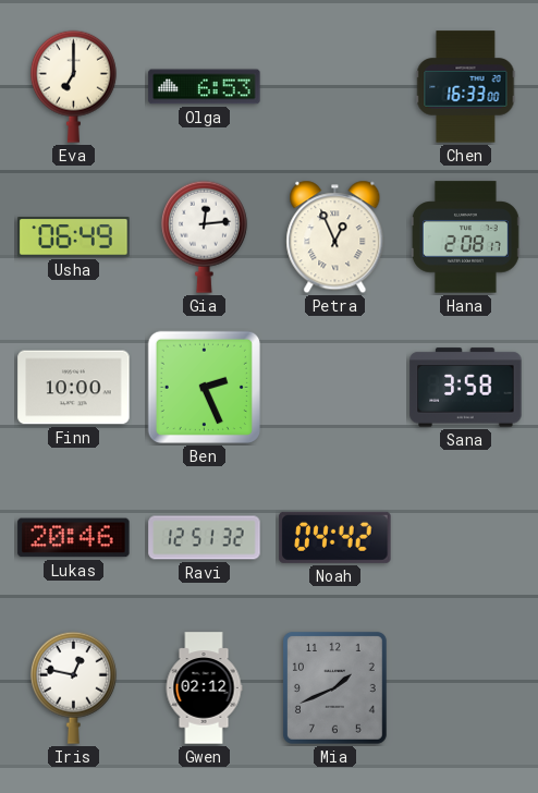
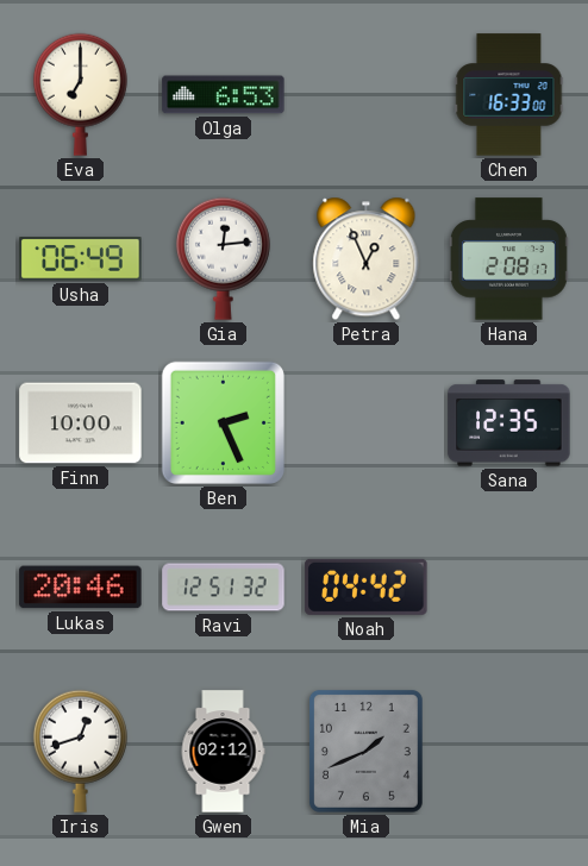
Sana: 3:58 -> 12:35 (509, 423)
Iris: 12:47 -> 12:42 (80, 751)
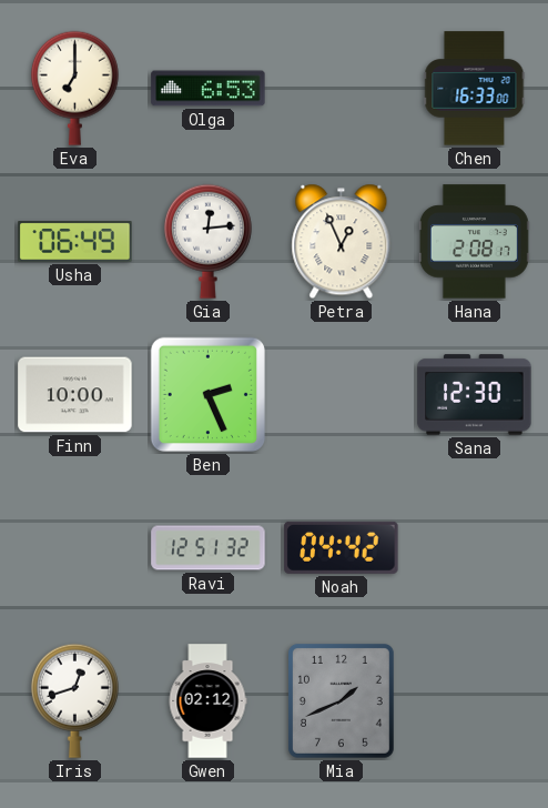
Sana: 12:35 -> 12:30 (475, 395)
Lukas: 20:46 -> none (81, 588)
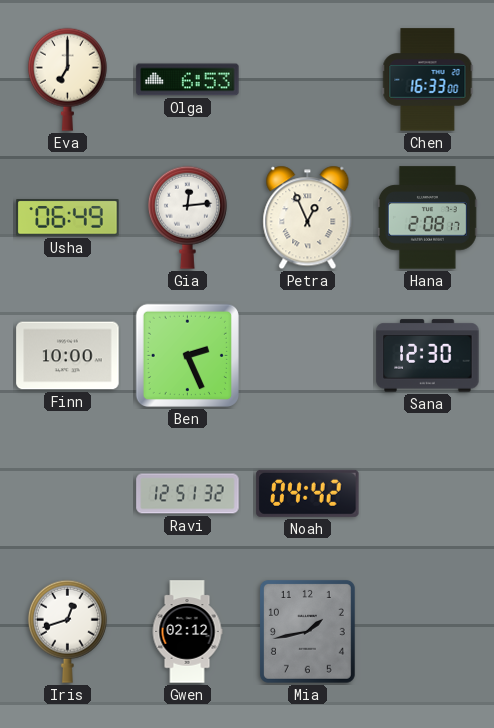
Mia: 1:41 -> 1:43 (307, 631)
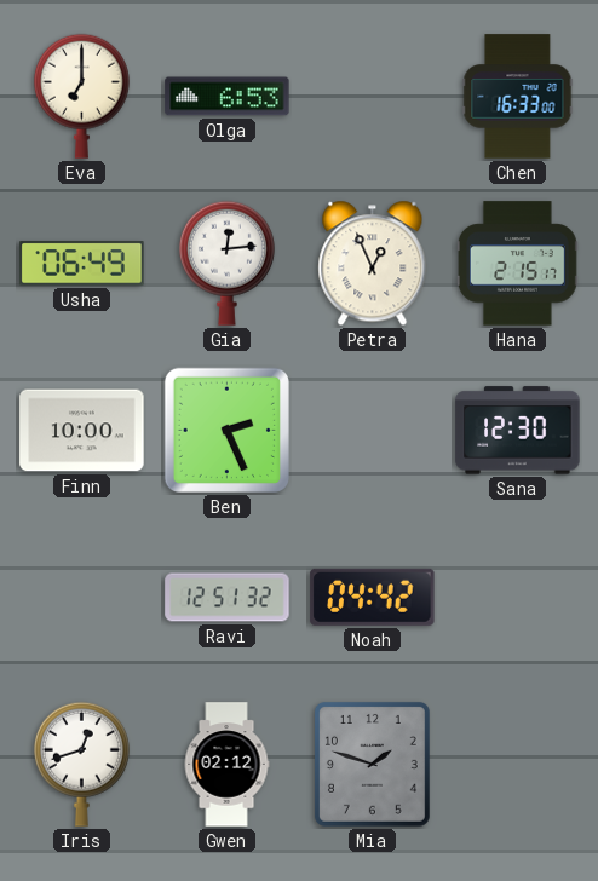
Hana: 2:08 -> 2:15 (517, 264)
Mia: 1:43 -> 1:48 (372, 764)
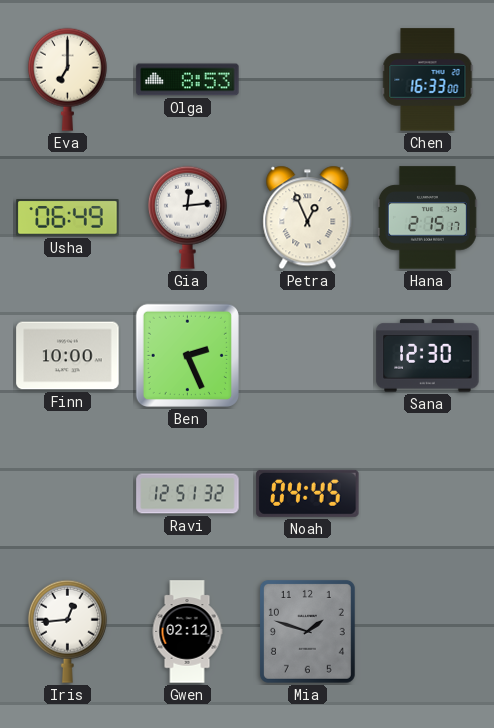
Olga: 6:53 -> 8:53 (188, 80)
Noah: 04:42 -> 04:45 (308, 493)
Iris: 12:42 -> 12:44 (67, 631)
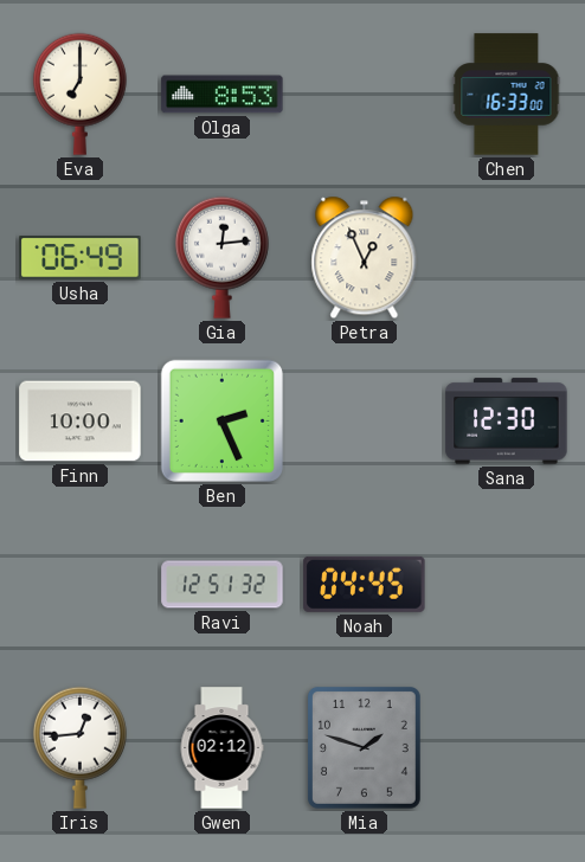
Hana: 2:15 -> none (427, 218)
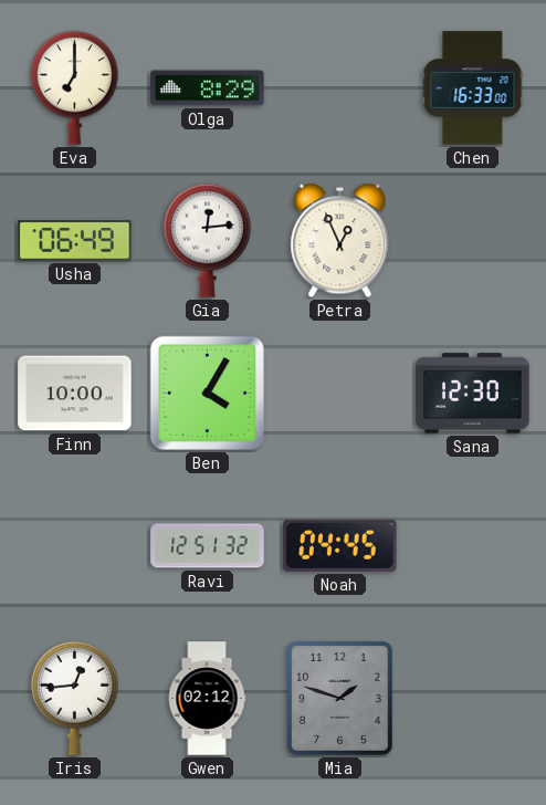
Olga: 8:53 -> 8:29 (208, 88)
Ben: 2:26 -> 4:05 (207, 393)
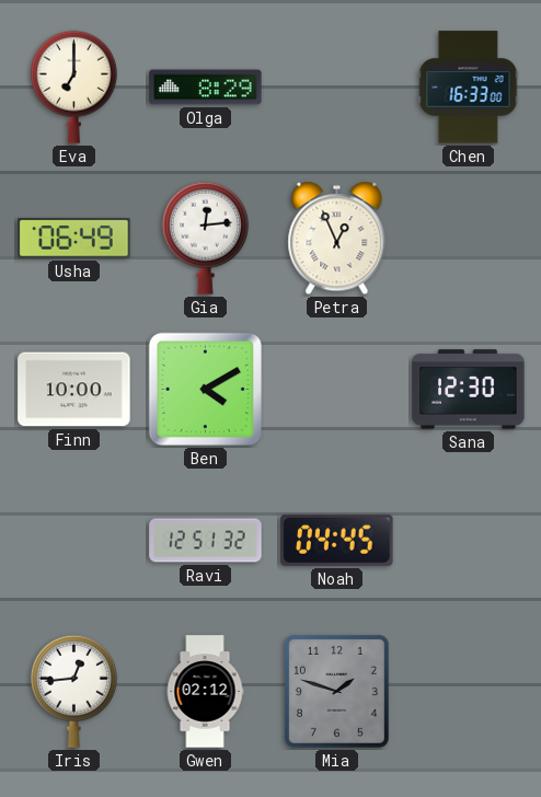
Ben: 4:05 -> 4:10 (205, 389)
